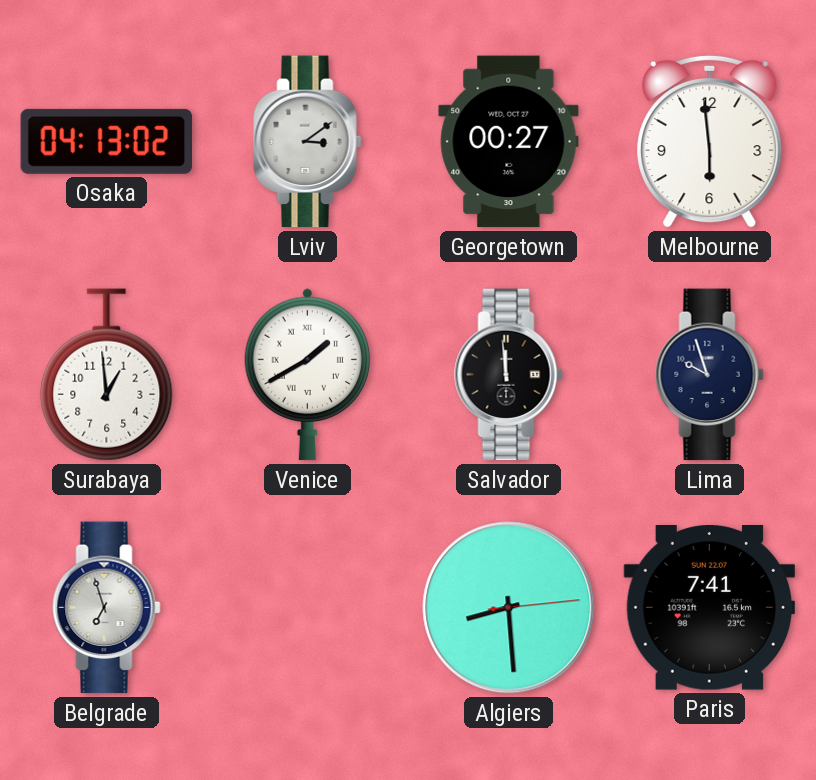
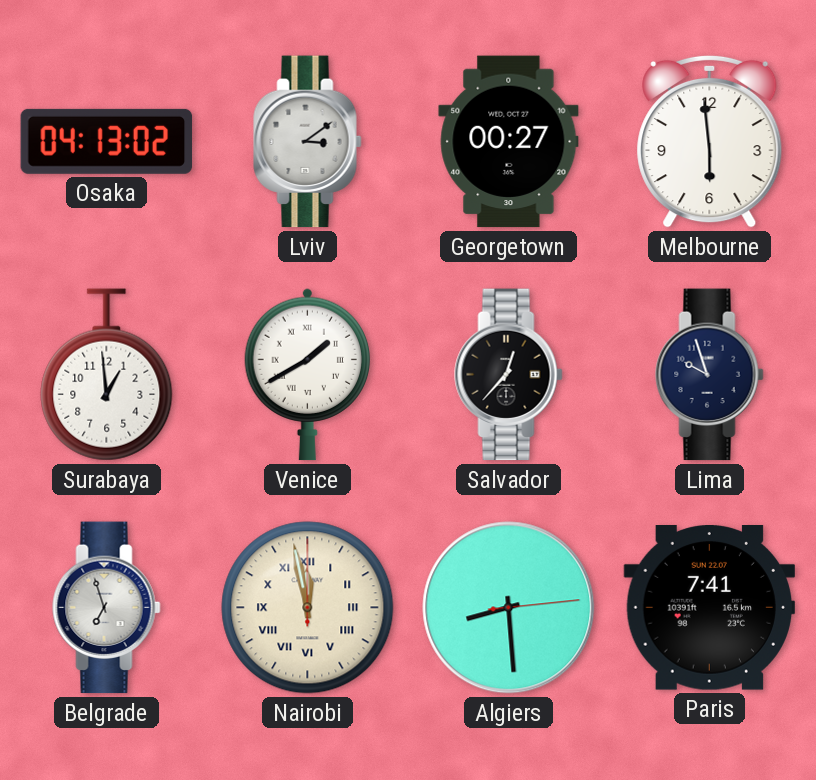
Salvador: 11:59 -> 12:37 (509, 375)
Nairobi: none -> 11:58 (308, 608)
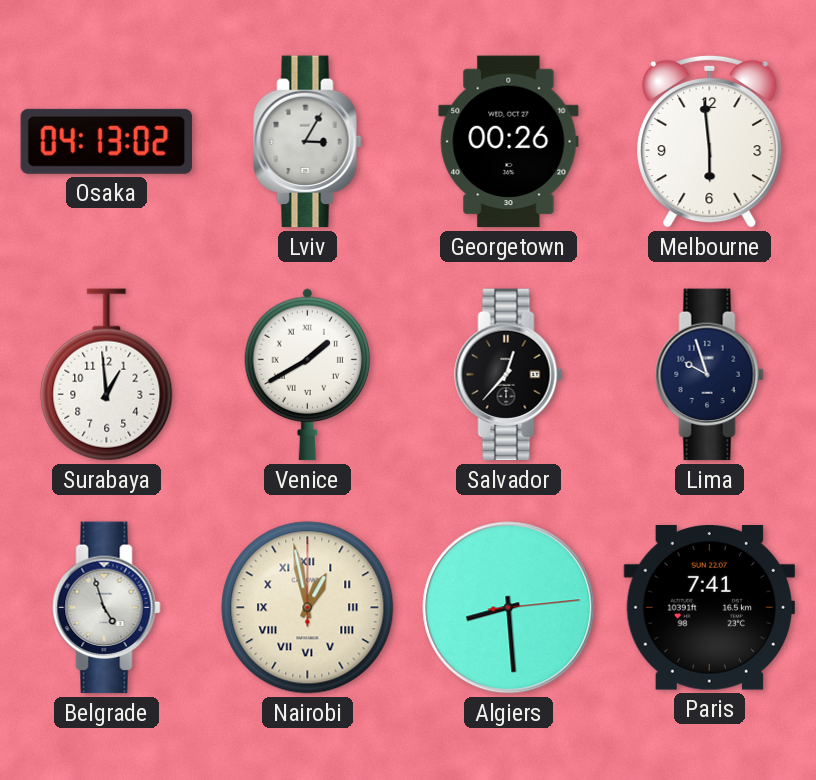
Lviv: 3:09 -> 3:05 (308, 142)
Georgetown: 00:27 -> 00:26 (509, 142)
Belgrade: 6:57 -> 4:57 (107, 608)
Nairobi: 11:58 -> 12:58 (308, 608)
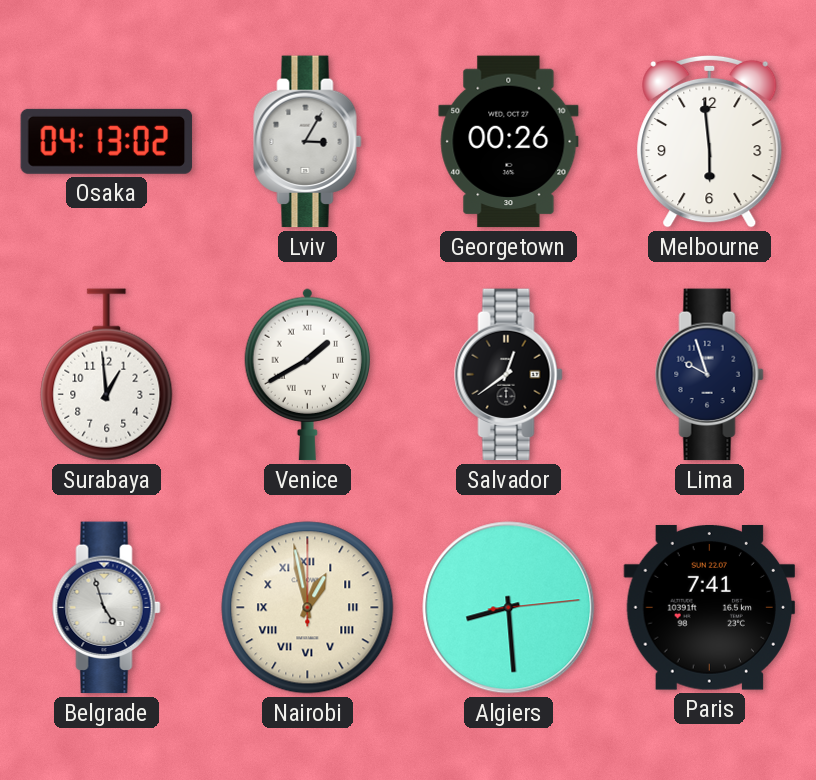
Salvador: 12:37 -> 12:39 (509, 375)
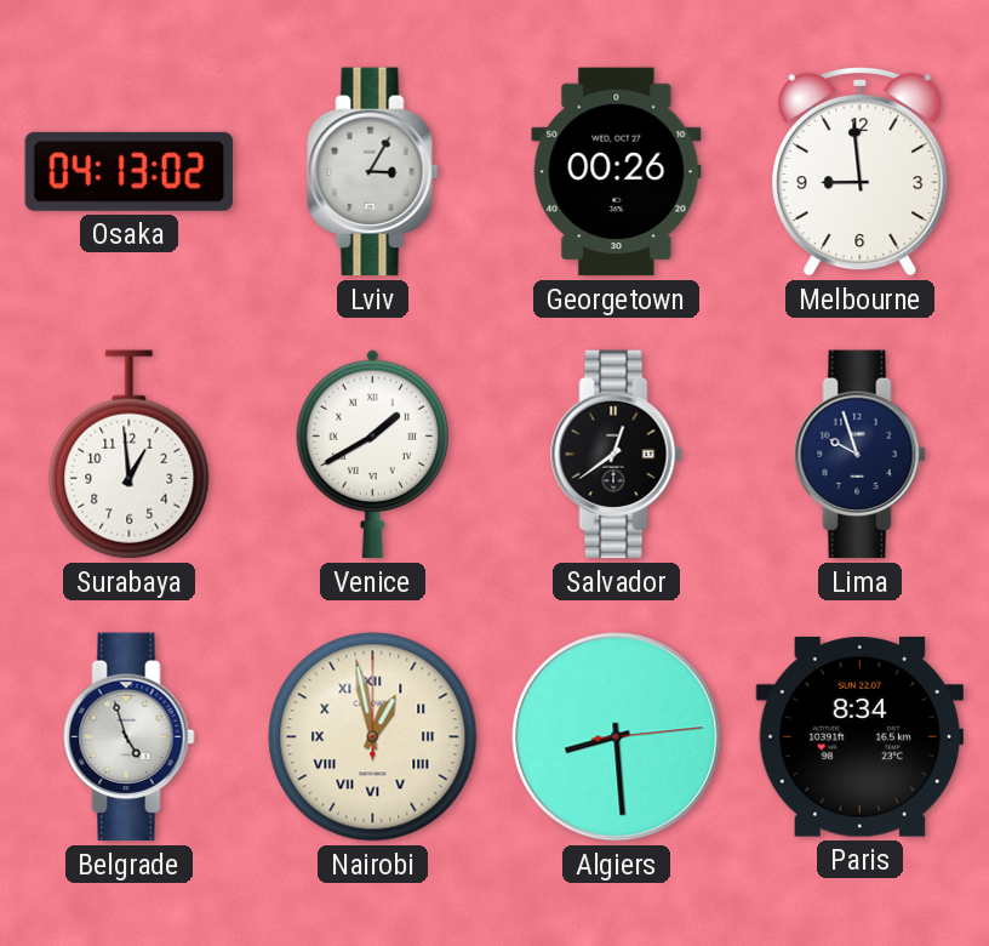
Melbourne: 5:59 -> 8:59 (861, 171)
Paris: 7:41 -> 8:34 (859, 737)
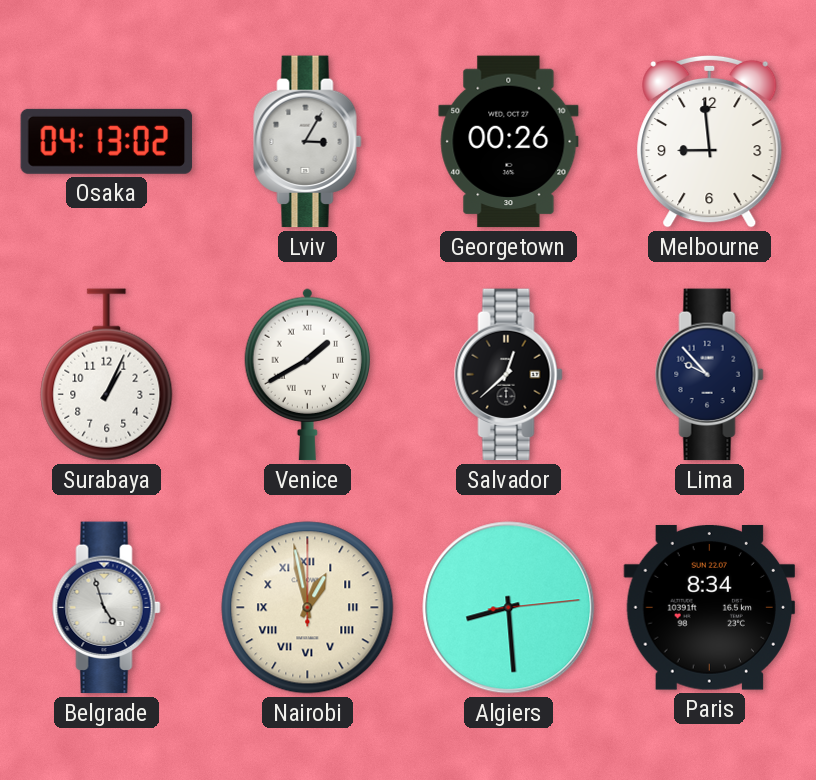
Surabaya: 12:59 -> 1:04 (107, 375)
Salvador: 12:39 -> 12:38 (509, 375)
Lima: 9:57 -> 9:53 (710, 375)
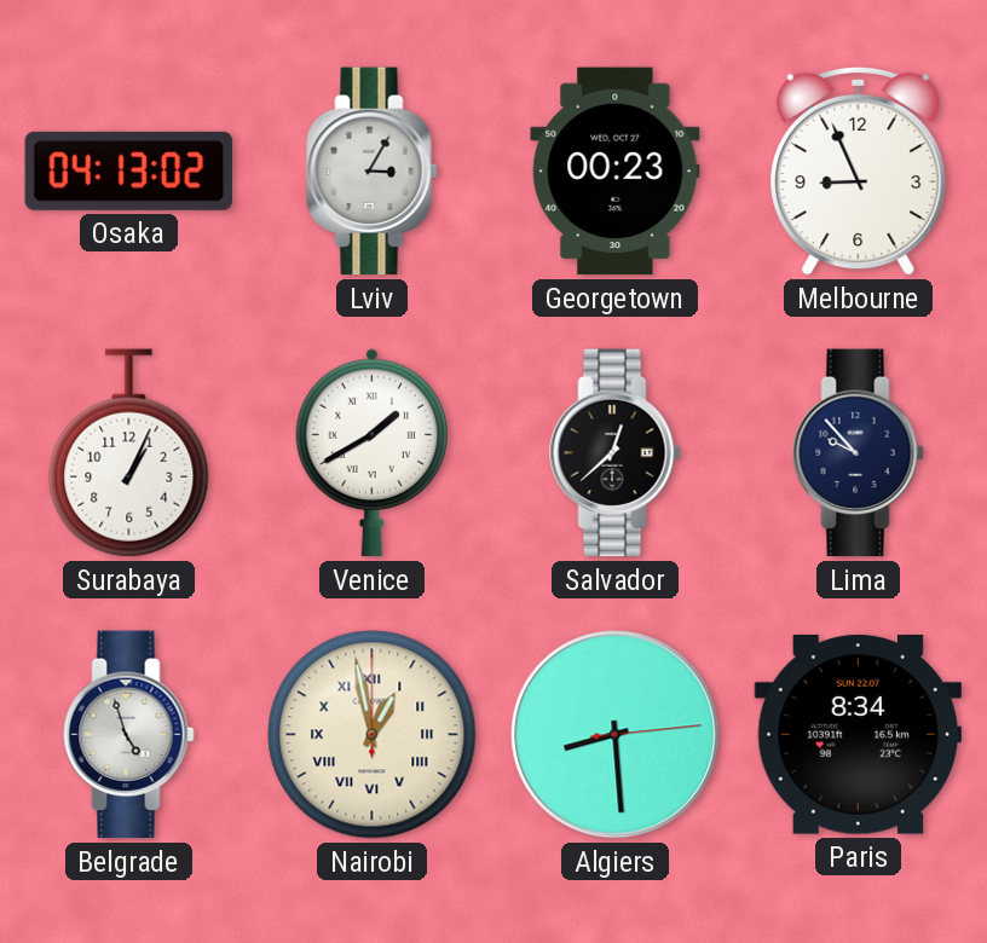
Georgetown: 00:26 -> 00:23 (616, 172)
Melbourne: 8:59 -> 8:56 (859, 170)
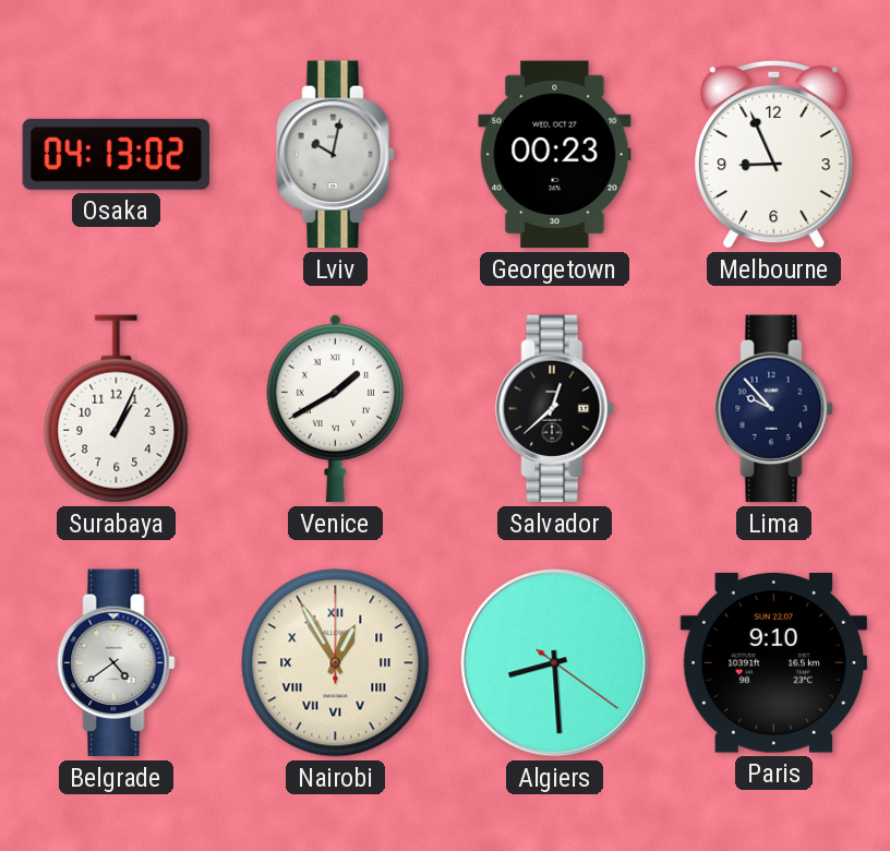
Lviv: 3:05 -> 10:02 (336, 155)
Belgrade: 4:57 -> 4:39 (117, 663)
Nairobi: 12:58 -> 12:55 (336, 663)
Algiers: 8:29:14 -> 8:29:21 (555, 663)
Paris: 8:34 -> 9:10 (773, 663)
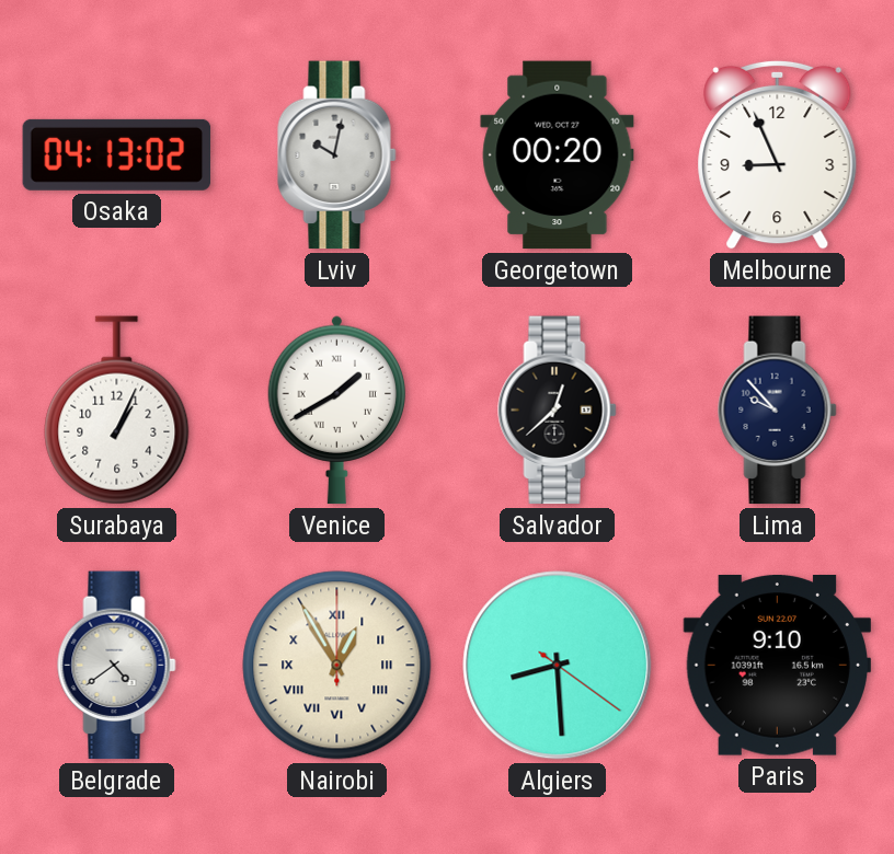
Georgetown: 00:23 -> 00:20 (558, 155)
